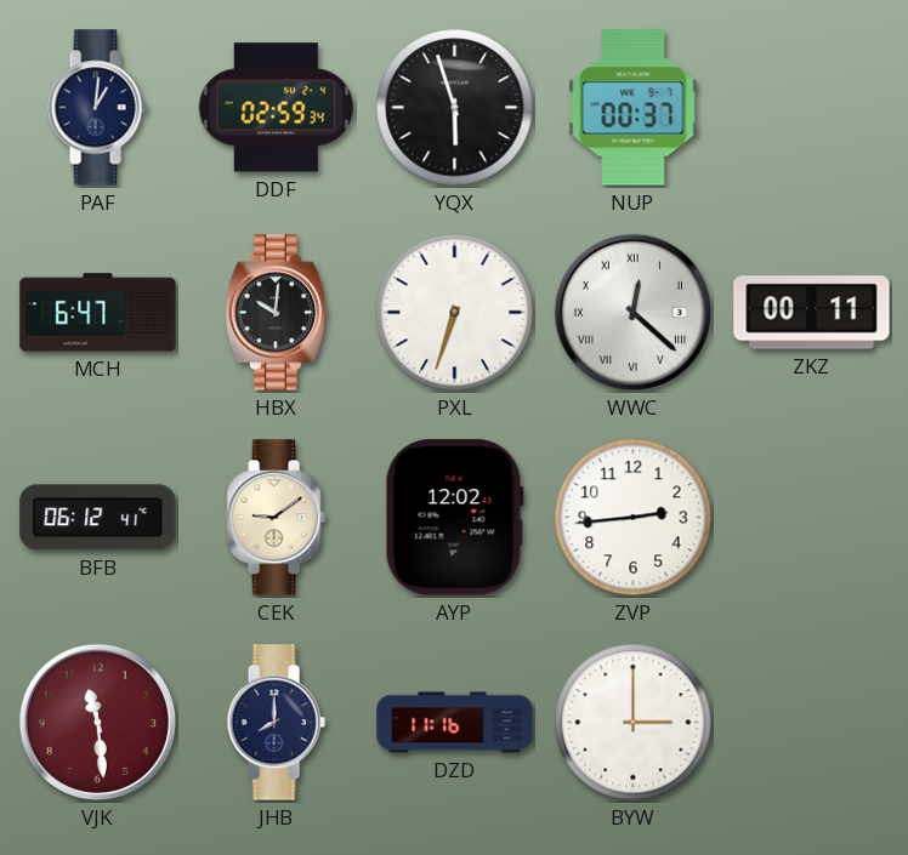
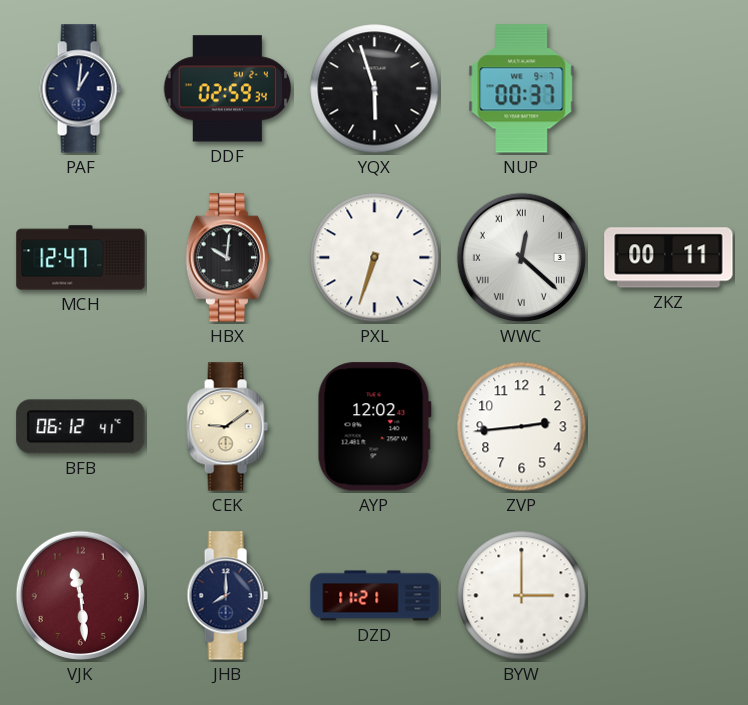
MCH: 6:47 -> 12:47 (81, 258)
DZD: 11:16 -> 11:21 (375, 596)
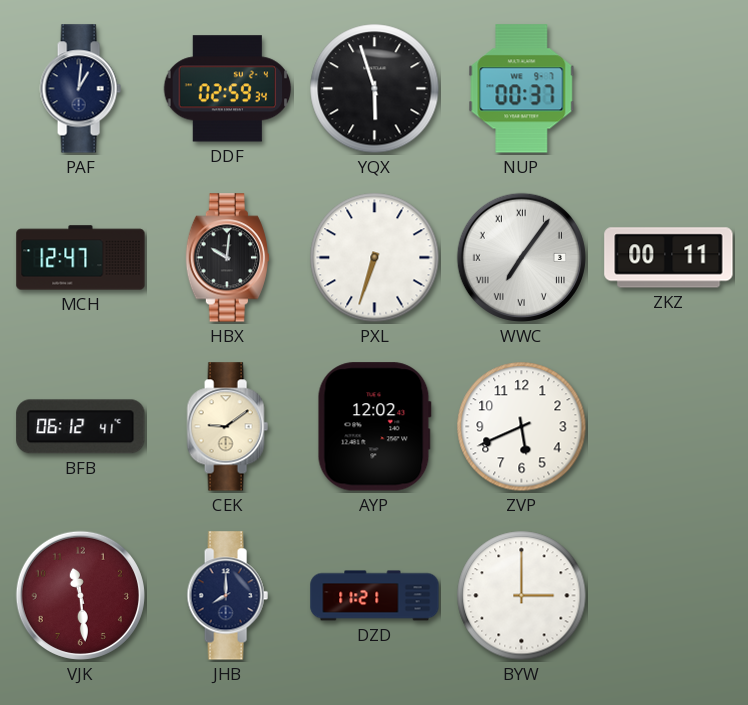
WWC: 12:22 -> 7:06 (521, 257)
ZVP: 2:44 -> 5:41 (522, 427)
